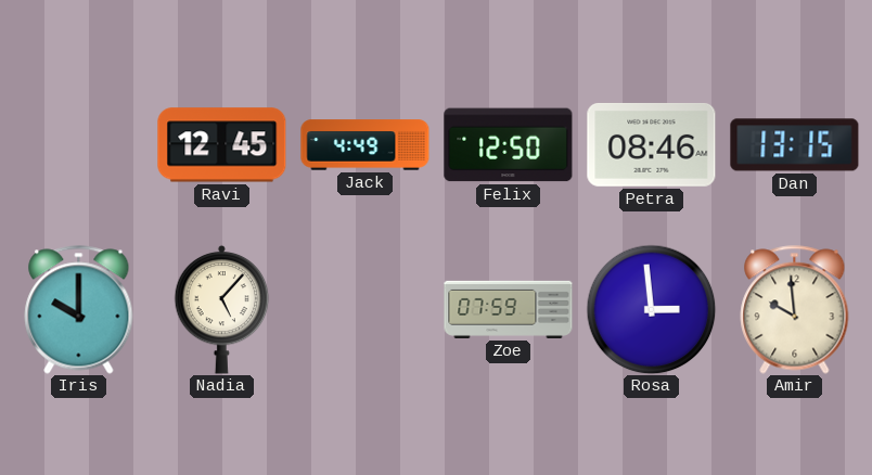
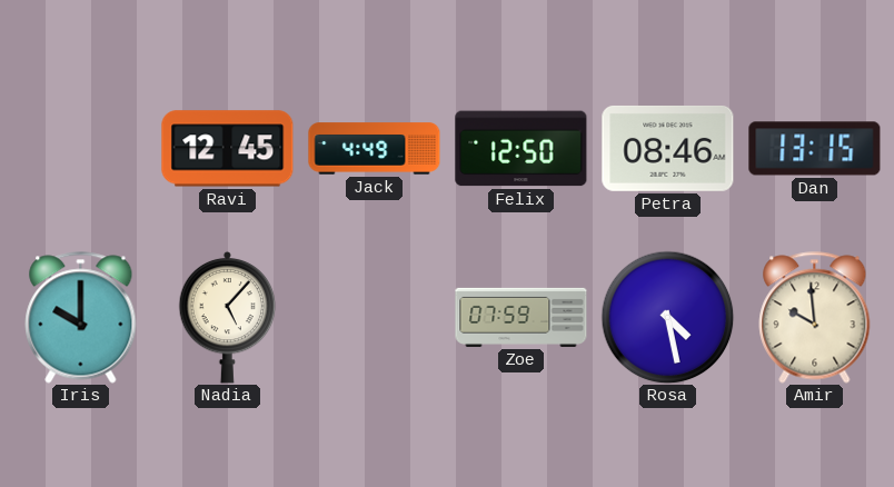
Rosa: 2:59 -> 4:28 (667, 317)
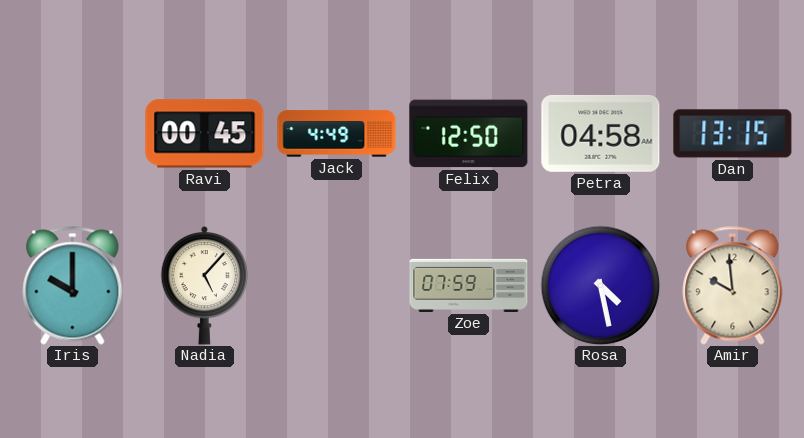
Ravi: 12:45 -> 00:45 (205, 134)
Petra: 08:46 -> 04:58 (601, 133)
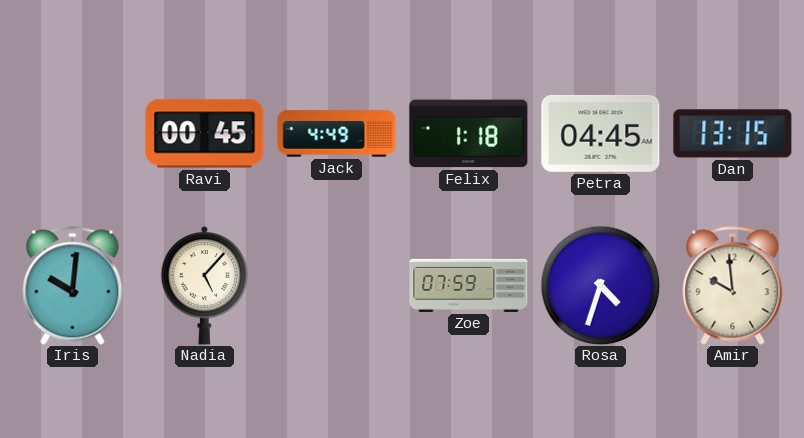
Felix: 12:50 -> 1:18 (469, 134)
Petra: 04:58 -> 04:45 (601, 133)
Iris: 10:00 -> 10:01 (73, 286)
Rosa: 4:28 -> 4:33 (600, 285)
